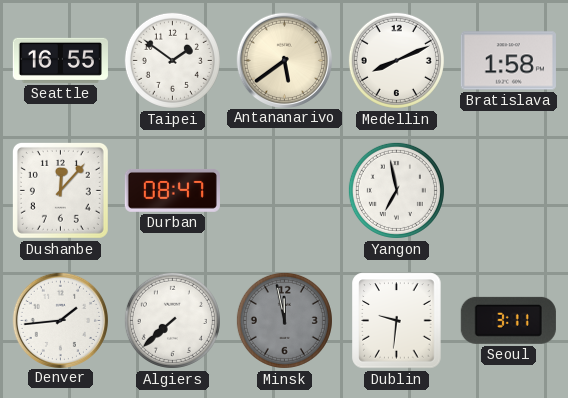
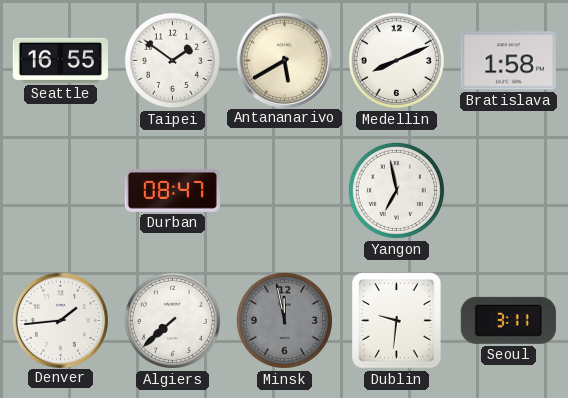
Antananarivo: 5:39 -> 5:40 (284, 60)
Dushanbe: 12:07 -> none (60, 190)
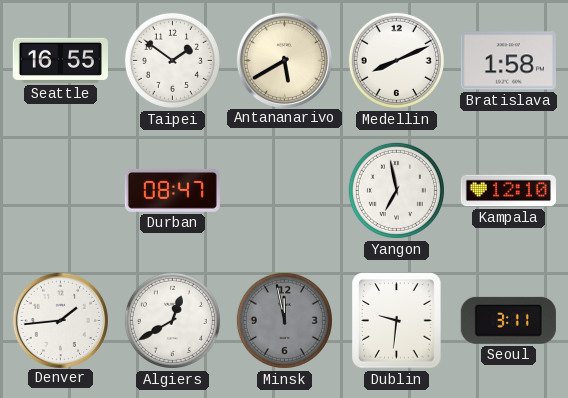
Kampala: none -> 12:10 (508, 191)
Algiers: 7:38 -> 12:40 (172, 320)
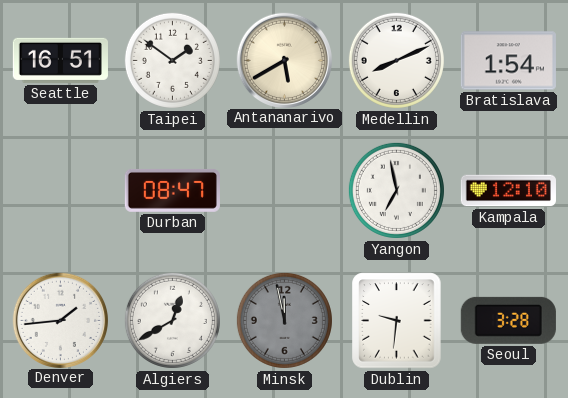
Seattle: 16:55 -> 16:51 (60, 60)
Bratislava: 1:58 -> 1:54 (508, 61)
Seoul: 3:11 -> 3:28 (508, 320)
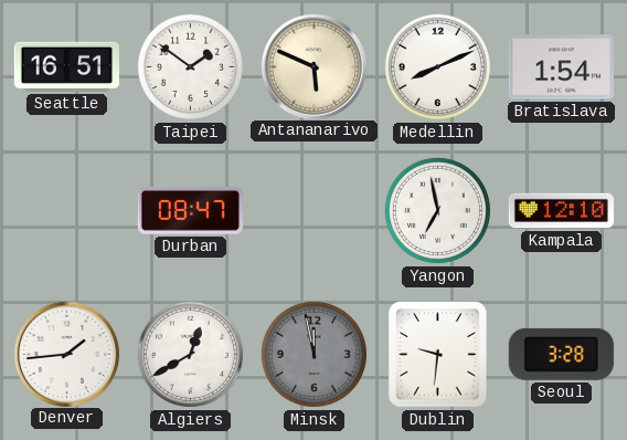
Antananarivo: 5:40 -> 5:49 (313, 66)
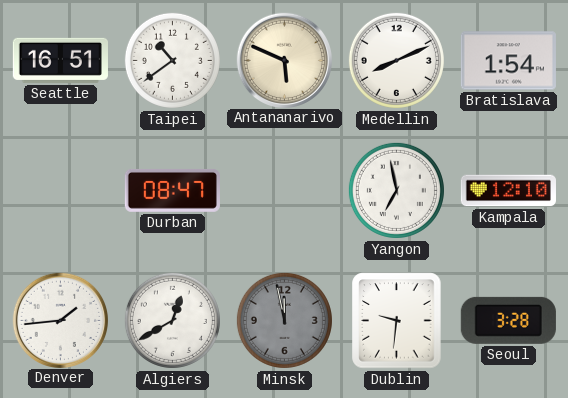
Taipei: 1:51 -> 10:39 (172, 60)
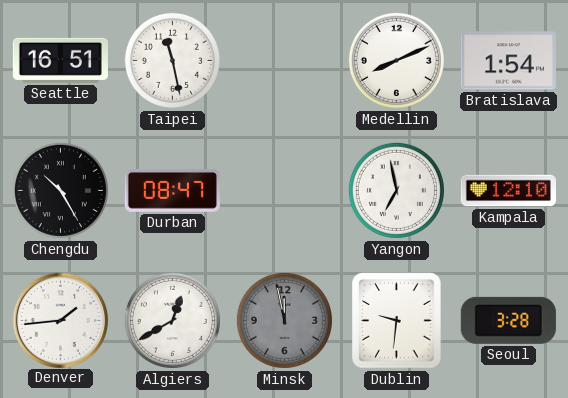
Taipei: 10:39 -> 11:28 (172, 60)
Antananarivo: 5:49 -> none (284, 60)
Chengdu: none -> 10:25 (60, 190)
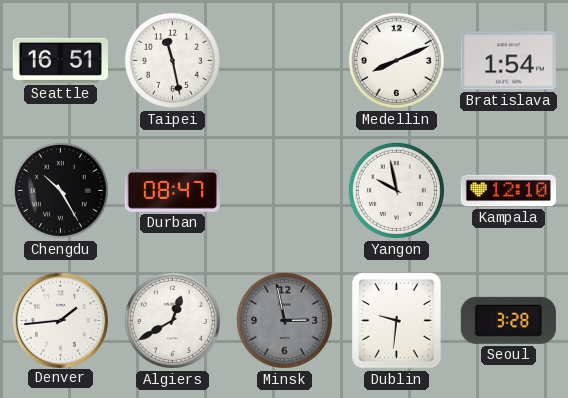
Yangon: 6:58 -> 9:58 (396, 190)
Minsk: 11:58 -> 2:58 (284, 320)
